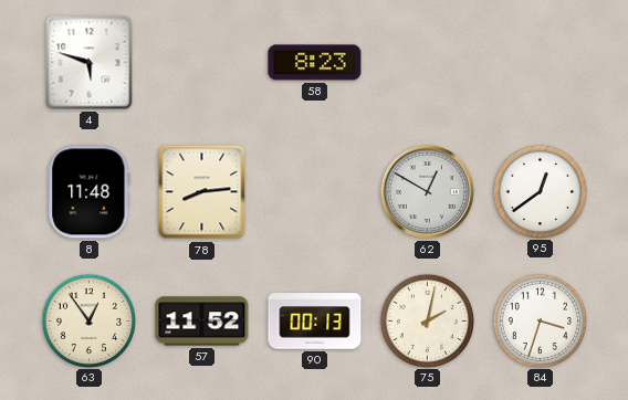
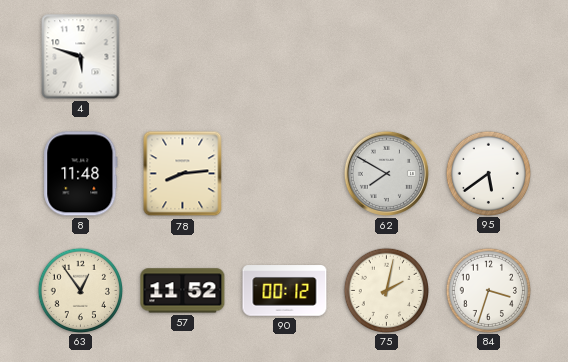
58: 8:23 -> none (315, 63)
62: 12:50 -> 7:50 (386, 173)
95: 12:39 -> 5:39 (488, 173)
90: 00:13 -> 00:12 (285, 291)
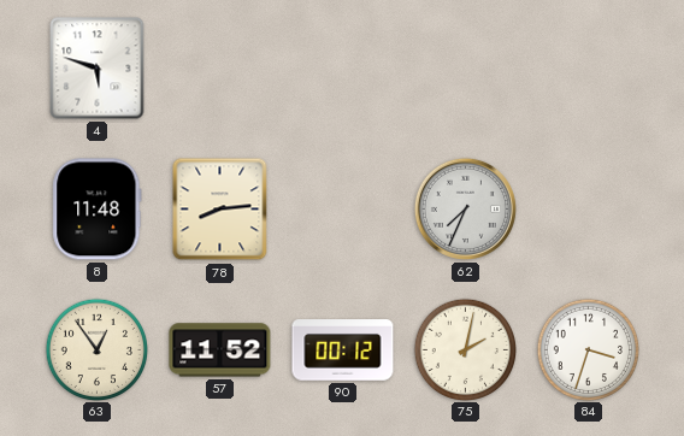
62: 7:50 -> 7:34 (465, 208)
95: 5:39 -> none (488, 173)
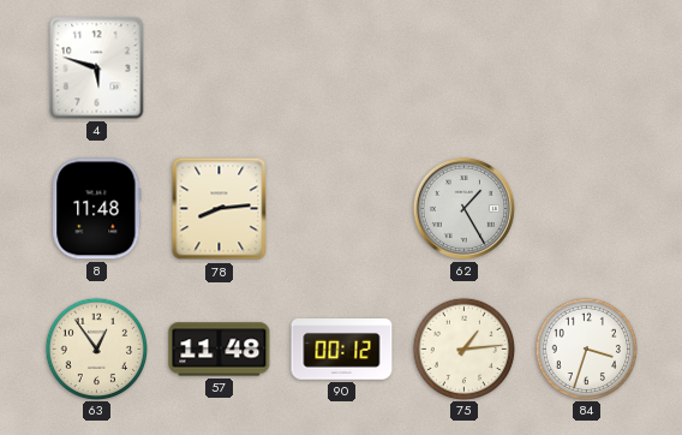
62: 7:34 -> 1:25 (463, 208)
57: 11:52 -> 11:48 (220, 350)
75: 2:02 -> 1:14 (463, 348)
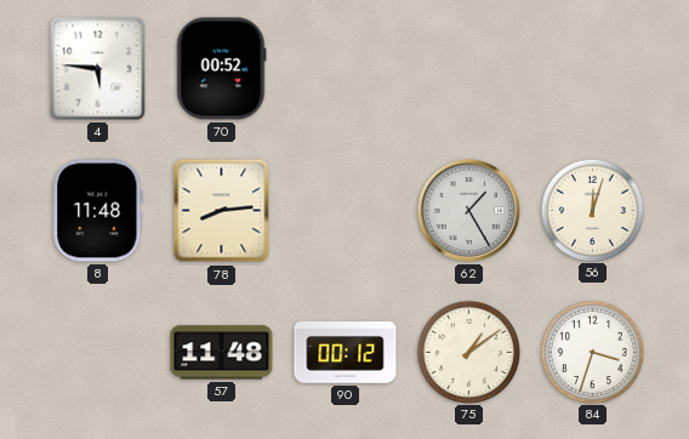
4: 5:48 -> 5:46 (98, 69)
70: none -> 00:52 (222, 69)
56: none -> 12:03 (592, 210)
63: 12:54 -> none (96, 348)
75: 1:14 -> 1:09 (468, 352)
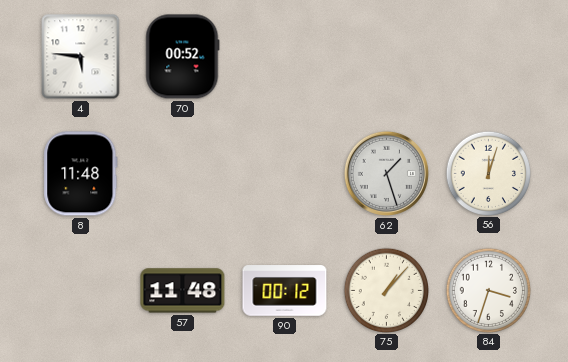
78: 8:14 -> none (222, 211)
62: 1:25 -> 1:27 (386, 173)
75: 1:09 -> 1:07 (386, 290)
